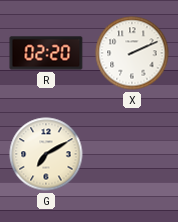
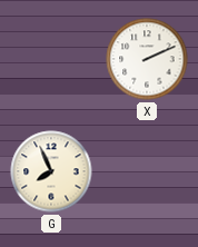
R: 02:20 -> none (46, 53)
G: 7:10 -> 7:56 (51, 171)
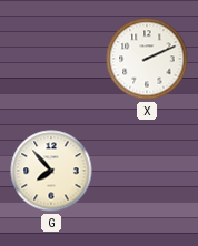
G: 7:56 -> 7:53 (51, 171)
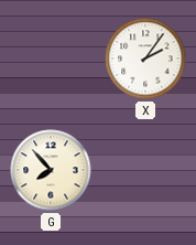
X: 2:11 -> 2:06 (145, 58)
